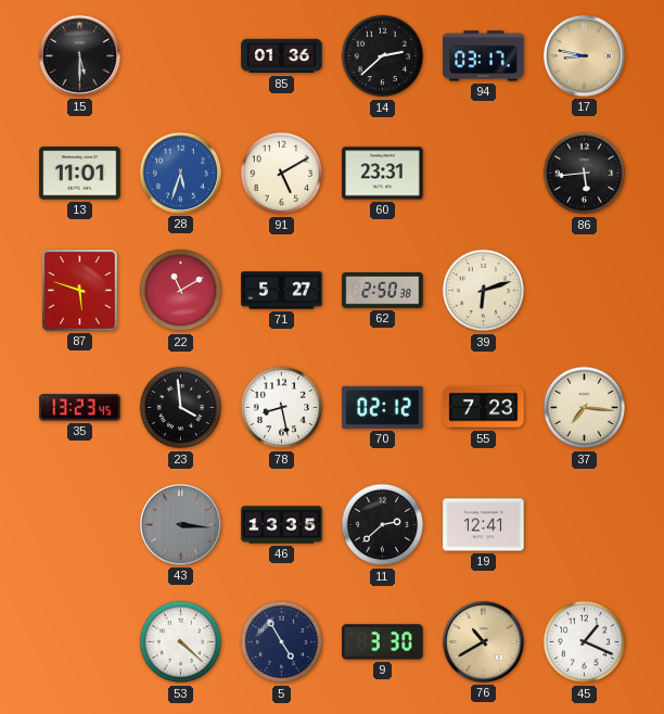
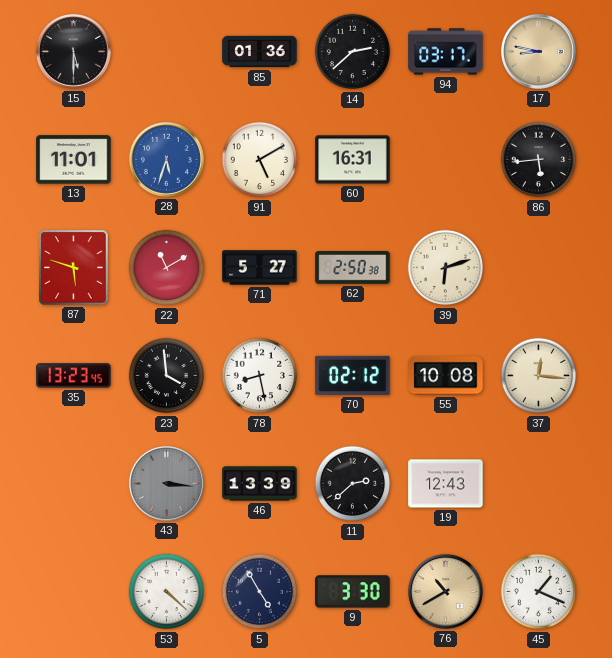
60: 23:31 -> 16:31 (353, 160)
55: 7:23 -> 10:08 (446, 376)
37: 7:16 -> 12:16 (539, 376)
46: 13:35 -> 13:39 (260, 484)
19: 12:41 -> 12:43 (446, 484)
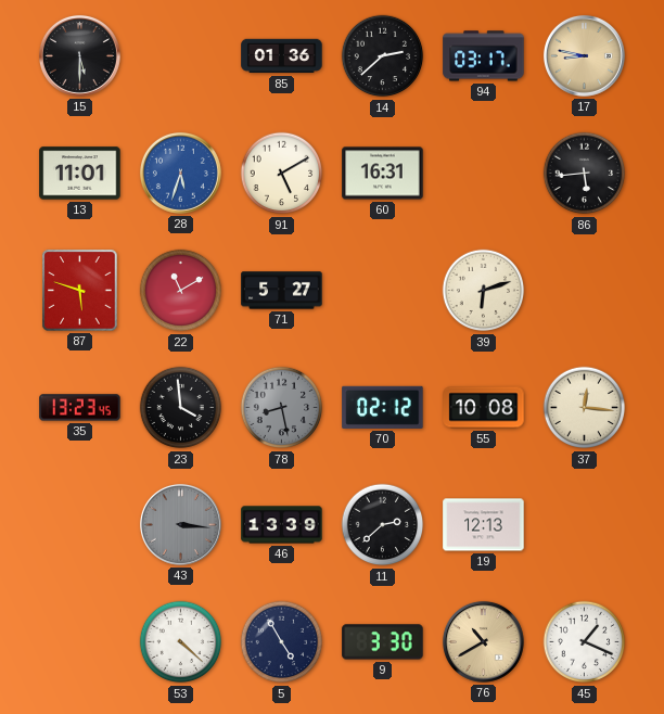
62: 2:50 -> none (353, 268)
78 dial: white -> grey (282, 408)
19: 12:43 -> 12:13 (484, 525)
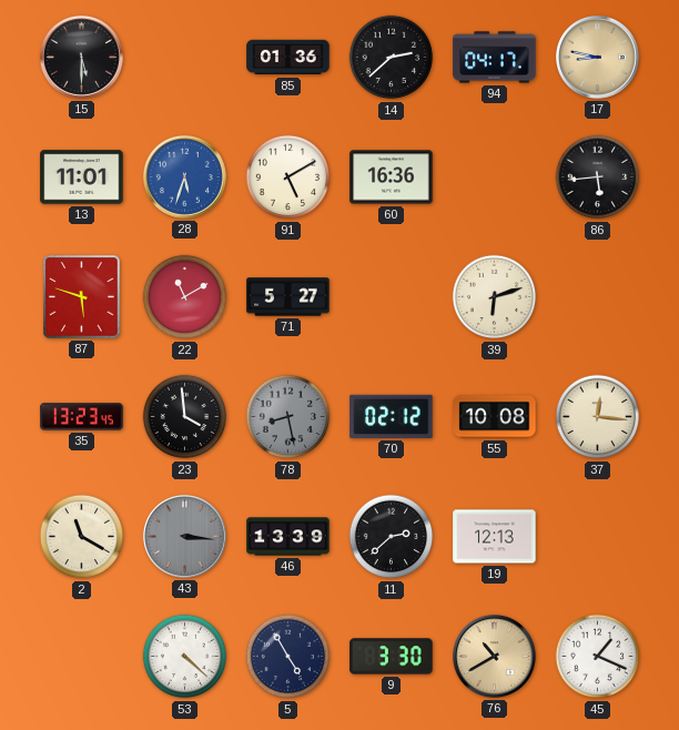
94: 03:17 -> 04:17 (495, 58)
60: 16:31 -> 16:36 (392, 178)
2: none -> 11:20 (82, 537)
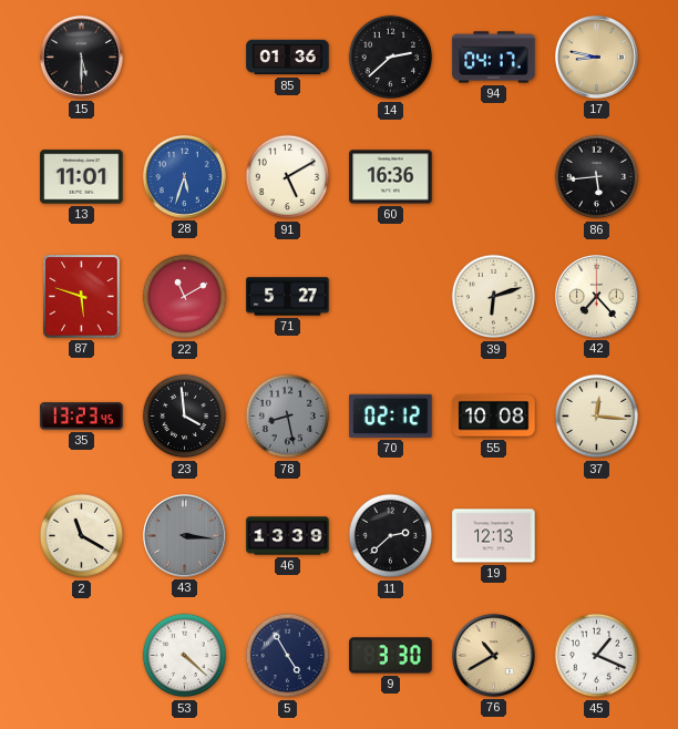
42: none -> 7:23 (596, 296)
